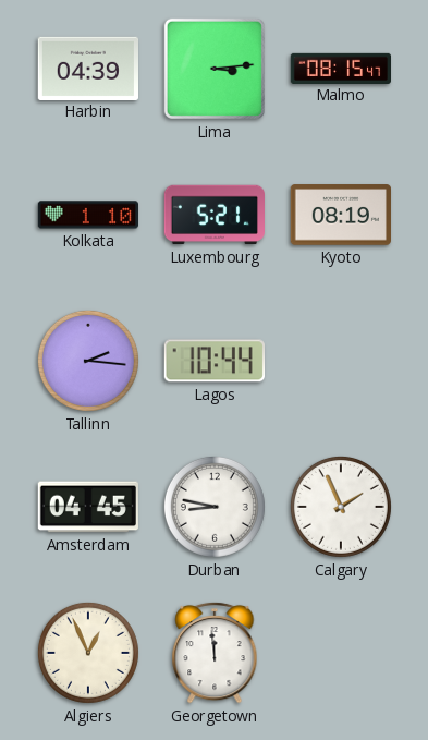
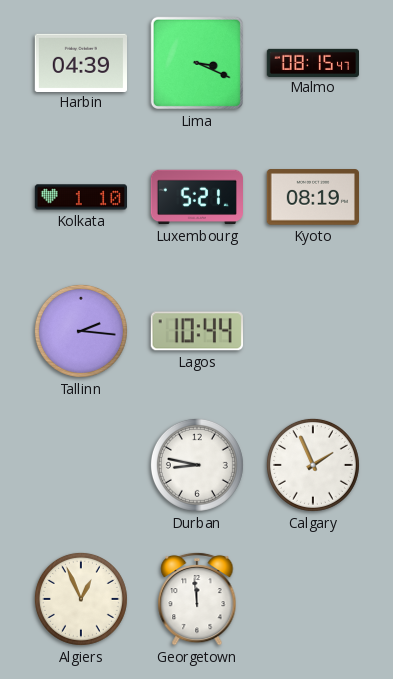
Lima: 3:14 -> 3:19 (197, 63)
Amsterdam: 04:45 -> none (88, 507)
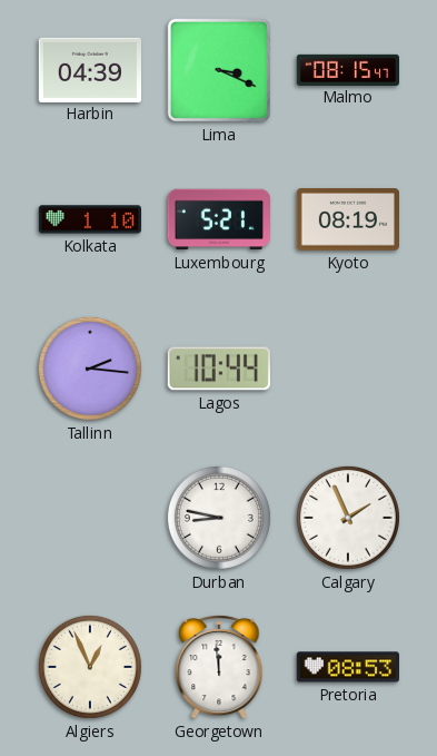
Pretoria: none -> 08:53 (347, 667)
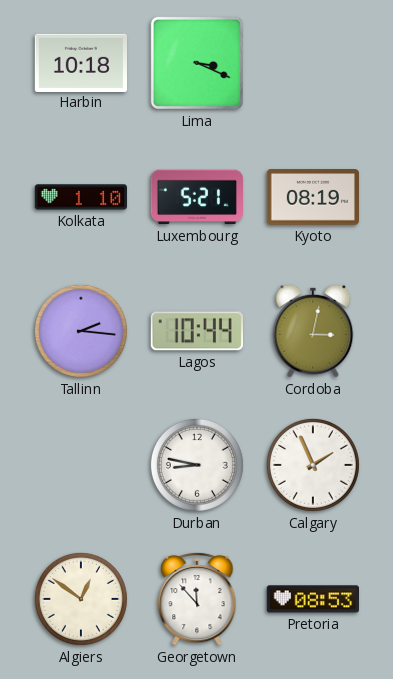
Harbin: 04:39 -> 10:18 (80, 62)
Malmo: 08:15 -> none (347, 69)
Cordoba: none -> 3:02 (313, 331)
Algiers: 12:56 -> 12:51 (81, 599)
Georgetown: 11:59 -> 11:53 (197, 599)
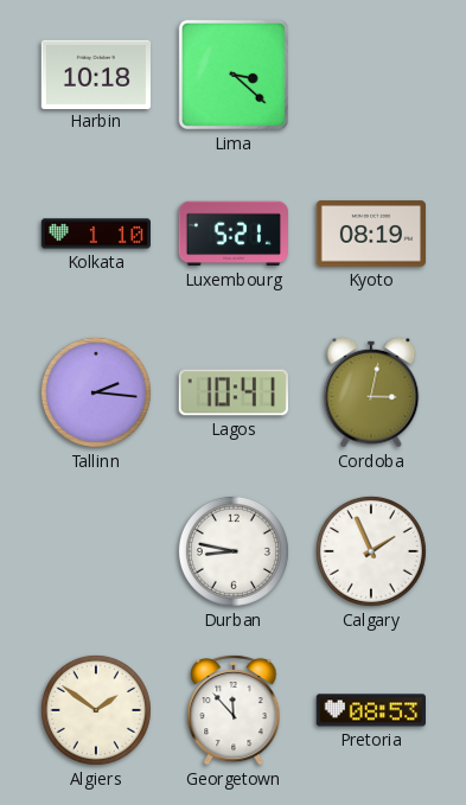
Lima: 3:19 -> 3:22 (234, 75)
Lagos: 10:44 -> 10:41 (234, 392)
Algiers: 12:51 -> 1:51 (96, 710)
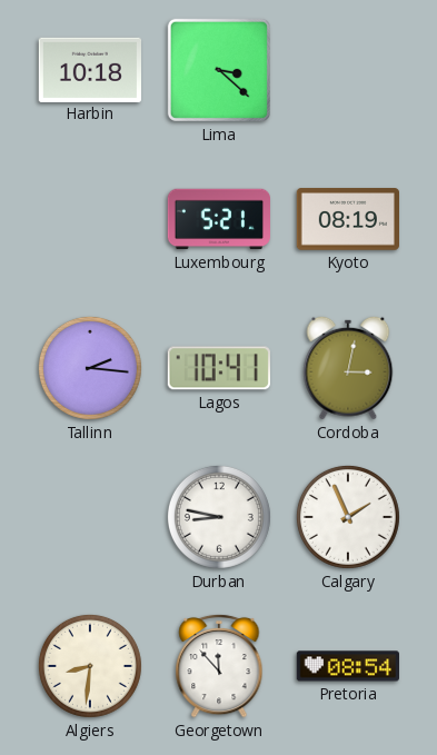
Kolkata: 1:10 -> none (95, 234)
Algiers: 1:51 -> 8:31 (90, 666)
Pretoria: 08:53 -> 08:54 (347, 666)
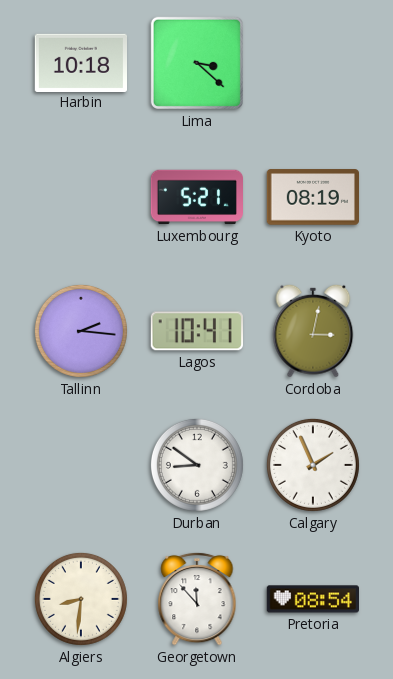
Durban: 8:47 -> 8:51 (197, 465)
